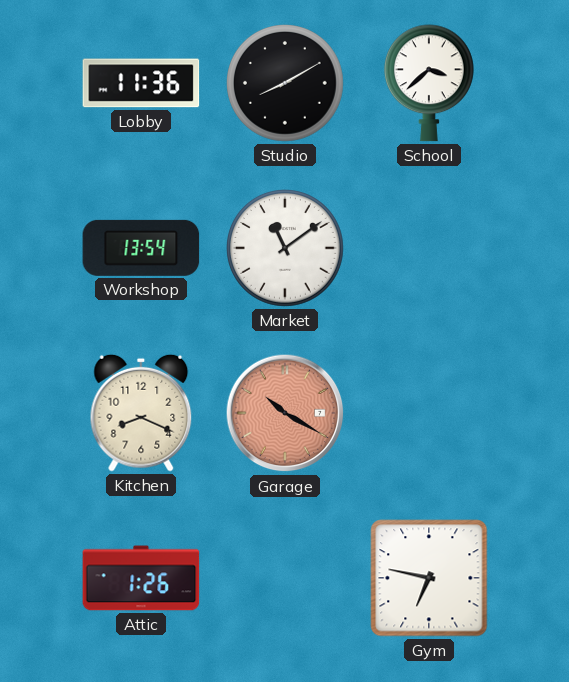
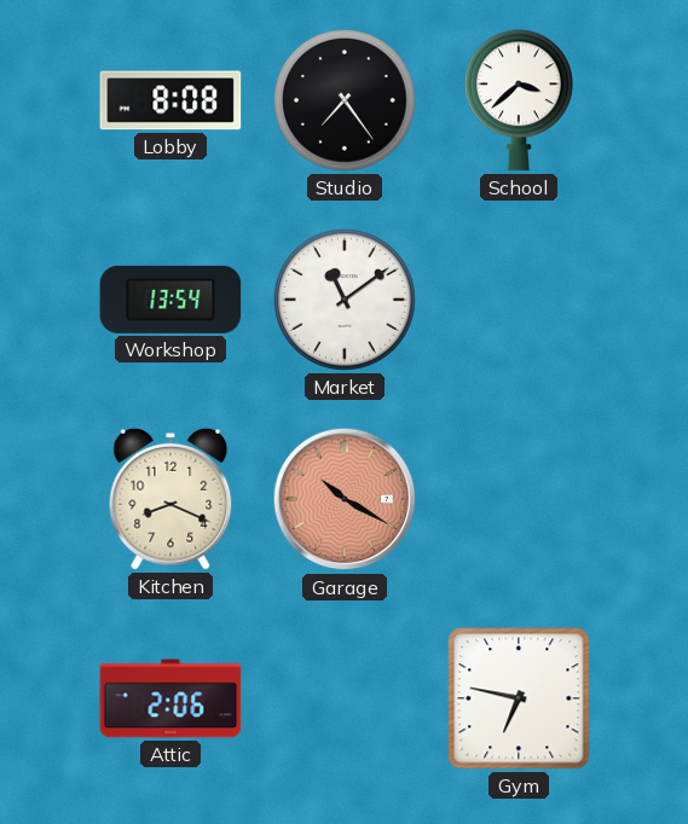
Lobby: 11:36 -> 8:08 (170, 100)
Studio: 8:10 -> 7:24 (346, 101)
Attic: 1:26 -> 2:06 (170, 698)
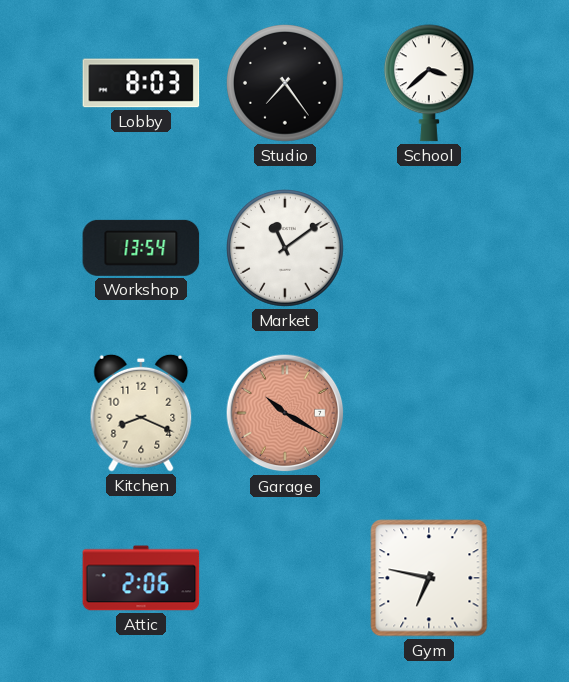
Lobby: 8:08 -> 8:03 (141, 83)
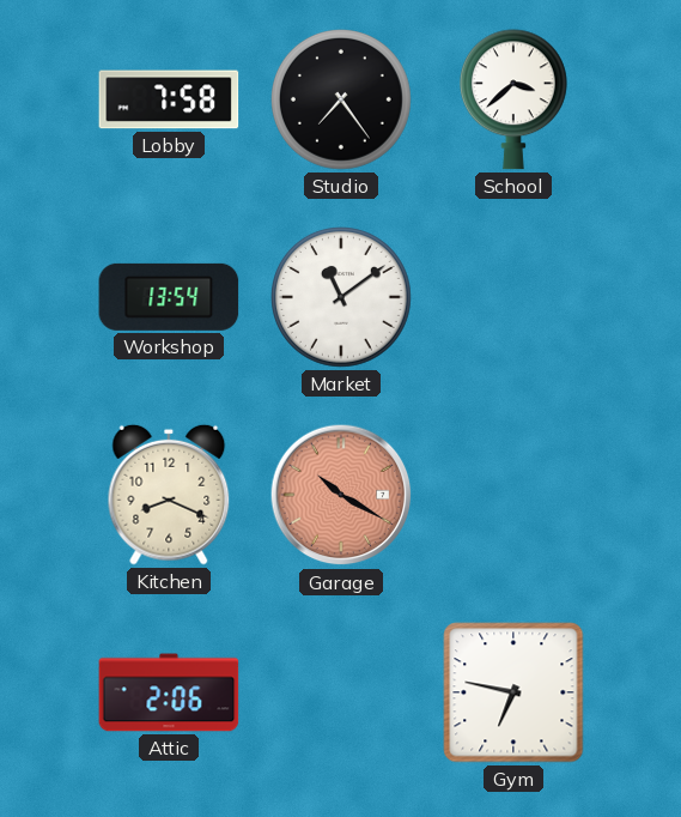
Lobby: 8:03 -> 7:58 (169, 99)
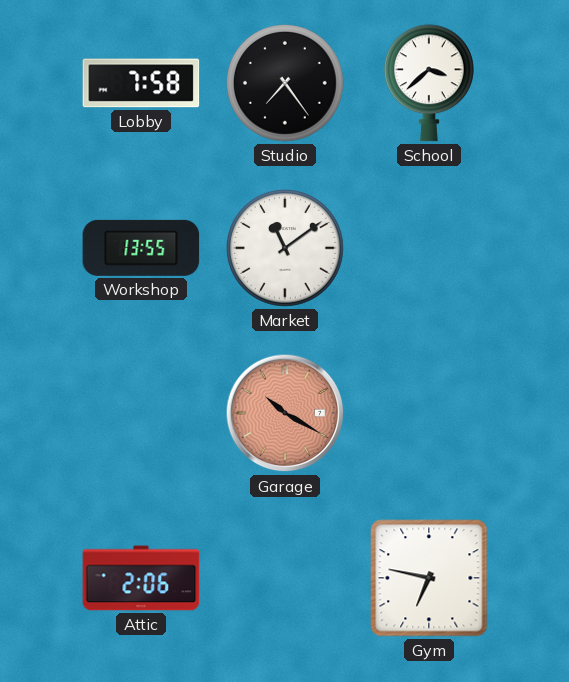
Workshop: 13:54 -> 13:55 (141, 248)
Kitchen: 8:19 -> none (169, 495)
